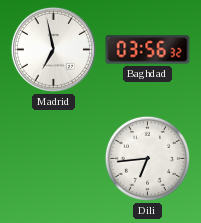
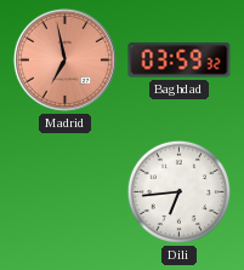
Madrid dial: white -> salmon (64, 59)
Baghdad: 03:56 -> 03:59 (180, 61)
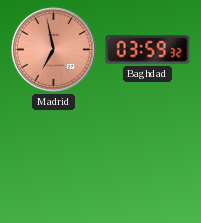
Dili: 6:44 -> none (178, 191)
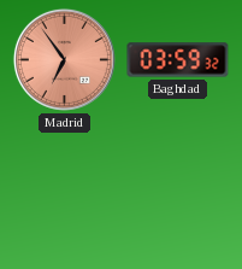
Madrid: 6:58 -> 6:54 (64, 59)
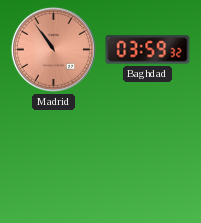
Madrid: 6:54 -> 10:54 (53, 49)
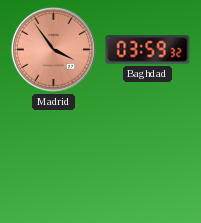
Madrid: 10:54 -> 3:54 (53, 49)
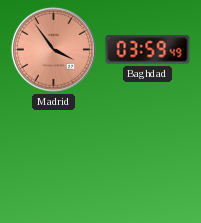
Baghdad: 03:59:32 -> 03:59:49 (148, 50)
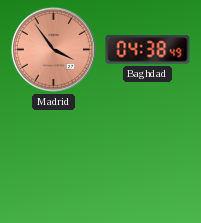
Baghdad: 03:59 -> 04:38 (148, 50)
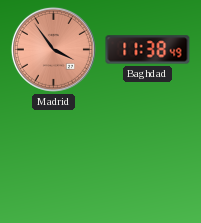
Baghdad: 04:38 -> 11:38 (148, 50)
